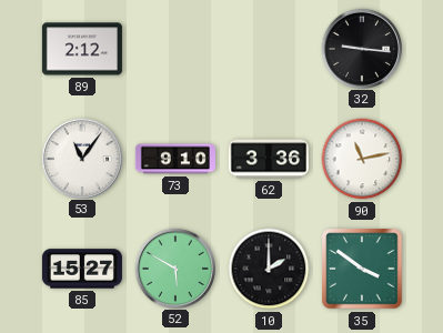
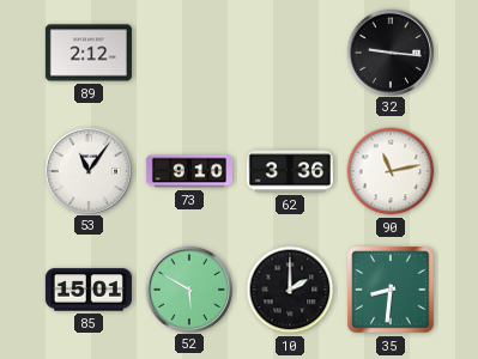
85: 15:27 -> 15:01 (89, 290)
35: 3:51 -> 8:31 (391, 290)
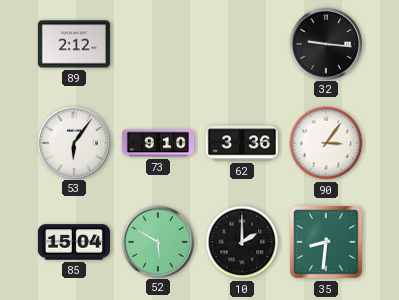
53: 11:06 -> 6:06 (73, 142)
90: 11:13 -> 3:06 (326, 143)
85: 15:01 -> 15:04 (74, 242)
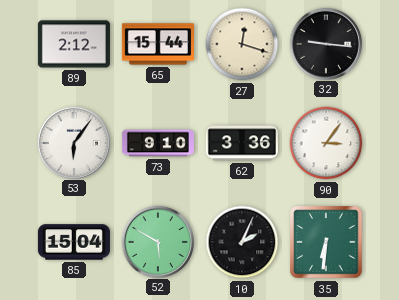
65: none -> 15:44 (158, 44)
27: none -> 12:18 (242, 44)
10: 2:00 -> 2:04 (242, 242)
35: 8:31 -> 6:31 (326, 242)
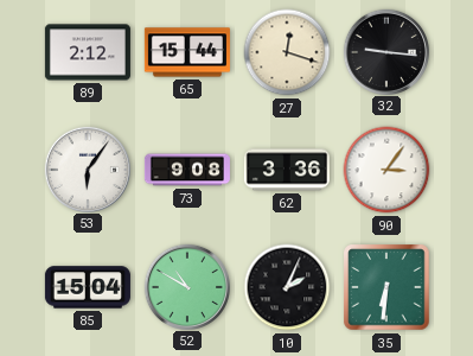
73: 9:10 -> 9:08 (187, 170)
52: 5:50 -> 10:50 (186, 286)
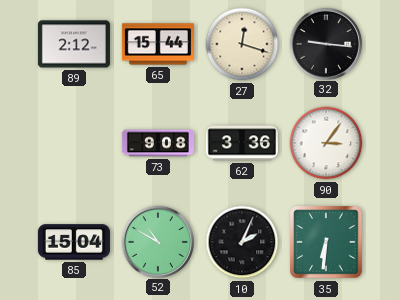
53: 6:06 -> none (87, 169)
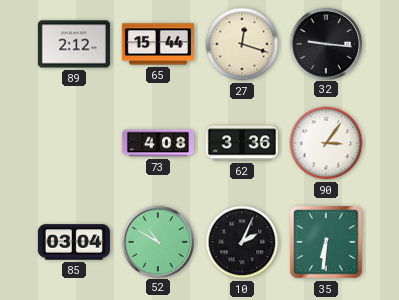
73: 9:08 -> 4:08 (158, 143)
85: 15:04 -> 03:04 (74, 242)
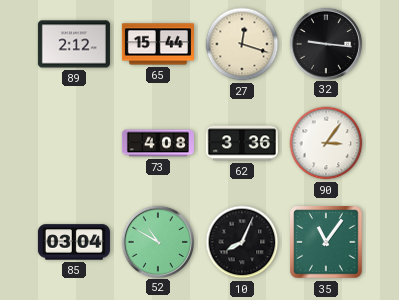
10: 2:04 -> 8:04 (242, 242)
35: 6:31 -> 11:06 (326, 242)
